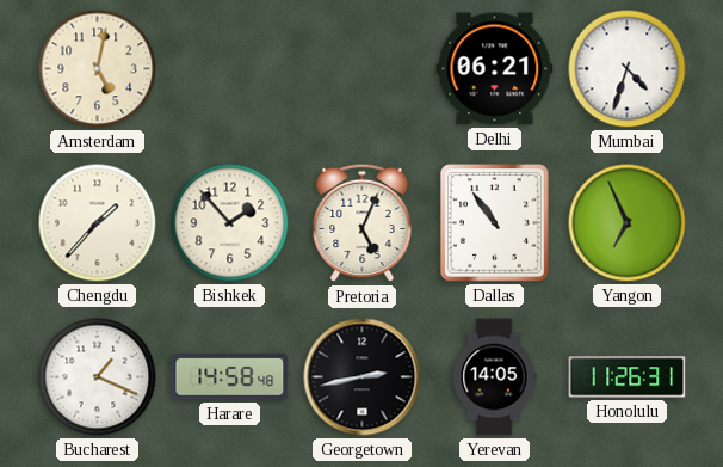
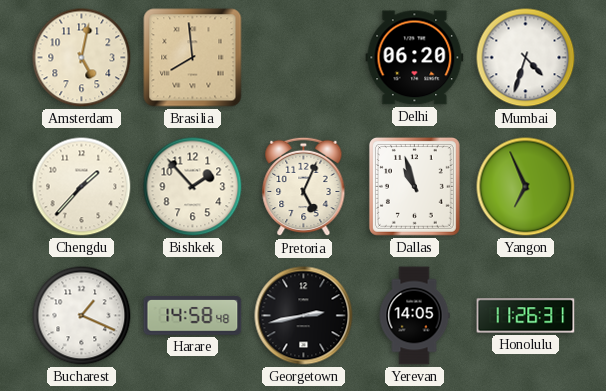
Brasilia: none -> 7:59 (193, 58)
Delhi: 06:21 -> 06:20 (415, 58)
Dallas: 10:54 -> 10:57 (414, 186)
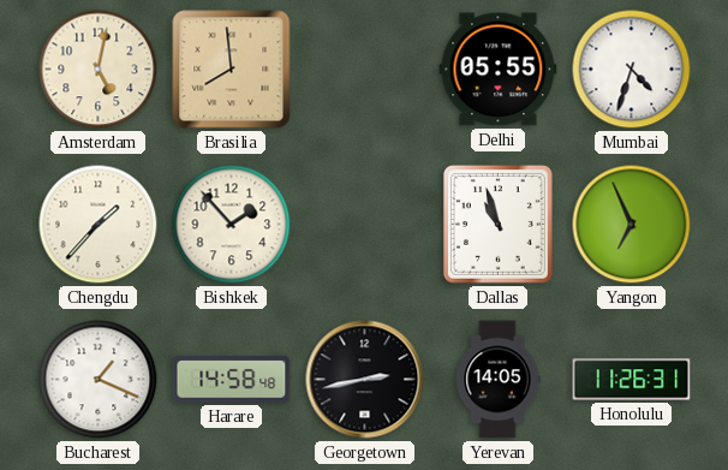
Delhi: 06:20 -> 05:55 (499, 70)
Pretoria: 5:04 -> none (304, 187)
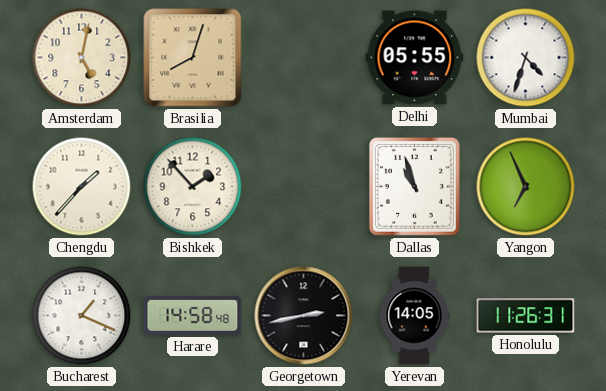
Brasilia: 7:59 -> 8:03 (193, 58)
